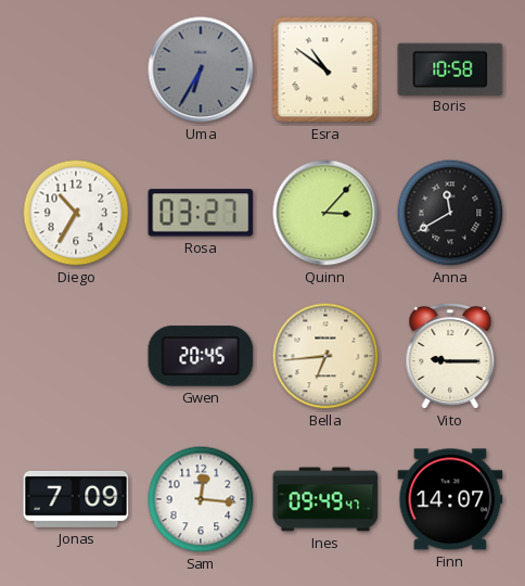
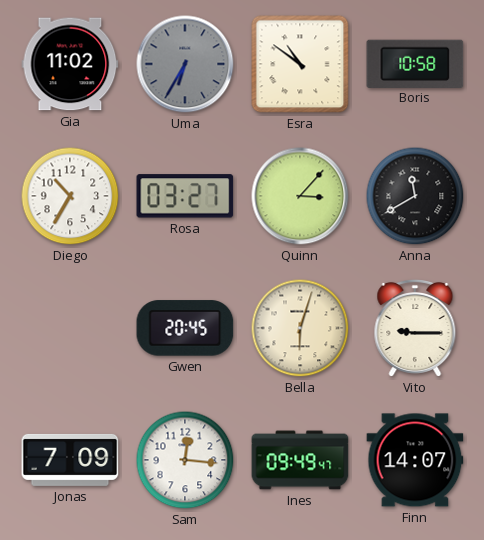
Gia: none -> 11:02 (70, 64)
Bella: 6:44 -> 6:03 (300, 328)
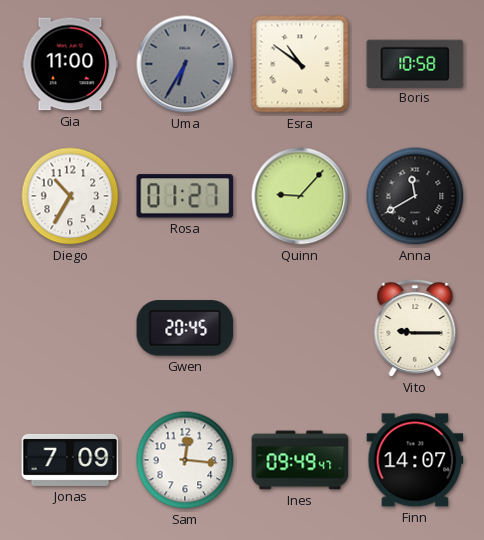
Gia: 11:02 -> 11:00 (70, 64)
Rosa: 03:27 -> 01:27 (185, 196)
Quinn: 3:07 -> 9:07 (300, 196)
Bella: 6:03 -> none (300, 328)
